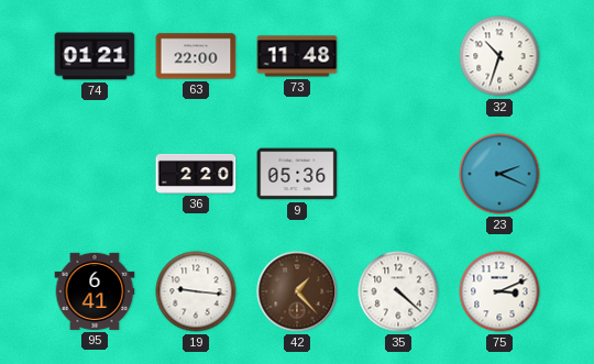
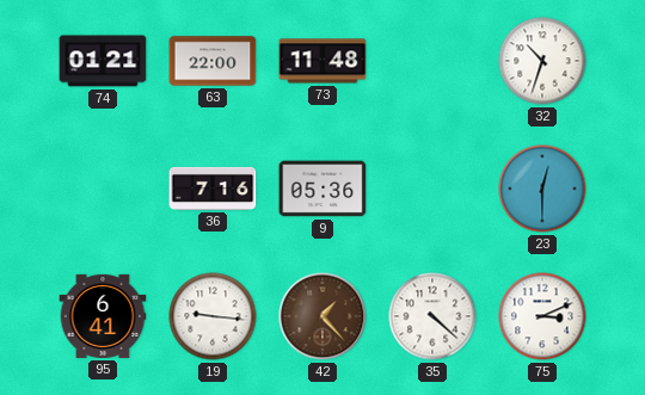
36: 2:20 -> 7:16 (213, 189)
23: 2:19 -> 12:30 (542, 189)
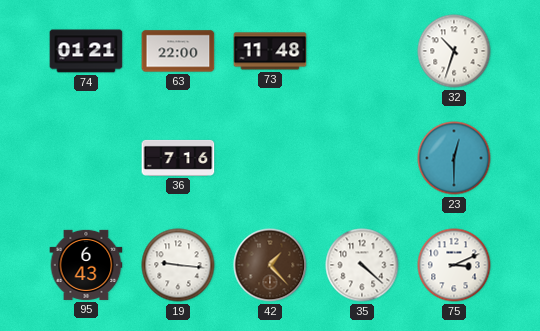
9: 05:36 -> none (322, 189)
95: 6:41 -> 6:43 (86, 265)
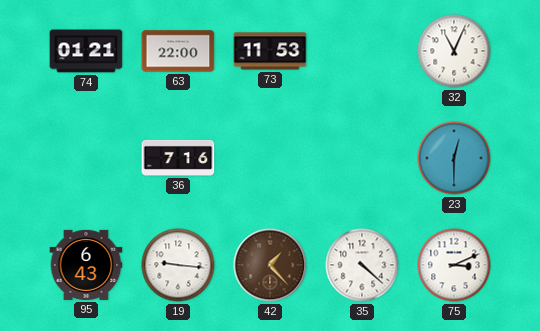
73: 11:48 -> 11:53 (270, 51)
32: 10:33 -> 11:04 (454, 51)
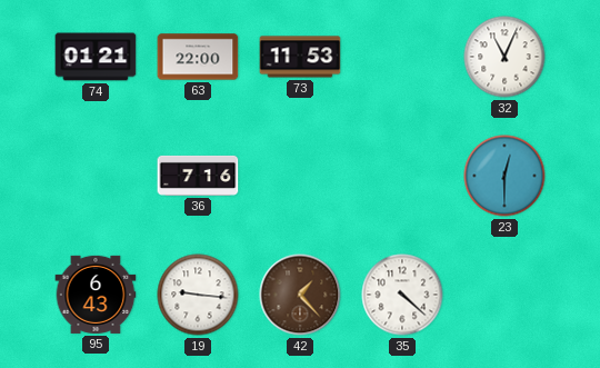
75: 3:11 -> none (454, 265)
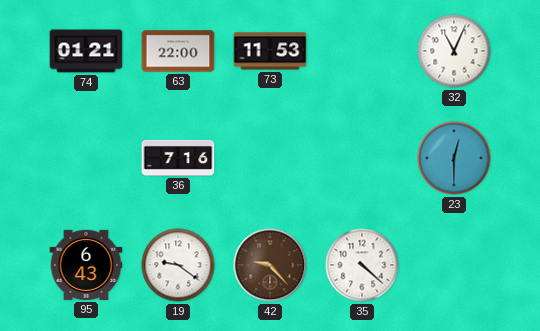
19: 9:16 -> 9:21 (178, 265)
42: 1:23 -> 9:23 (270, 265)
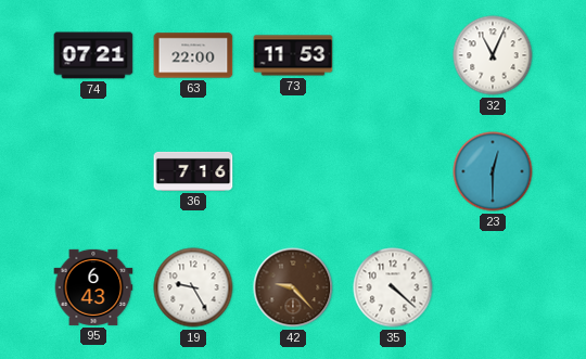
74: 01:21 -> 07:21 (93, 55)
19: 9:21 -> 9:25 (193, 287)
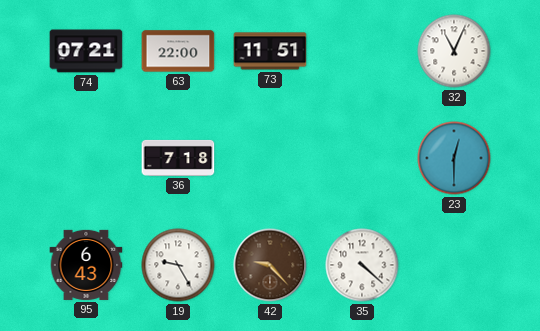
73: 11:53 -> 11:51 (270, 51)
36: 7:16 -> 7:18 (178, 158)
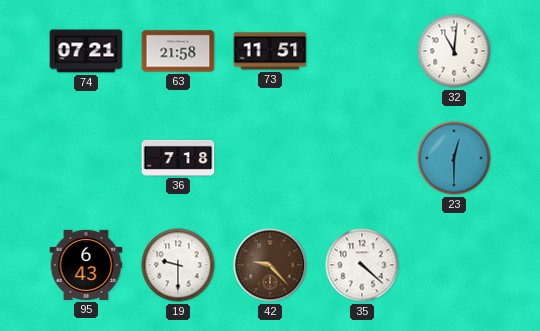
63: 22:00 -> 21:58 (178, 51)
32: 11:04 -> 11:01 (454, 51)
19: 9:25 -> 9:30 (178, 265)
